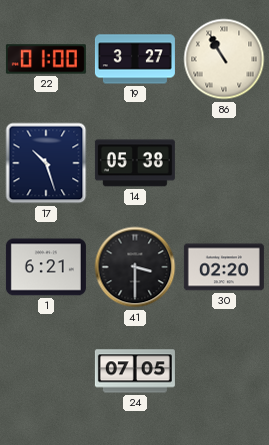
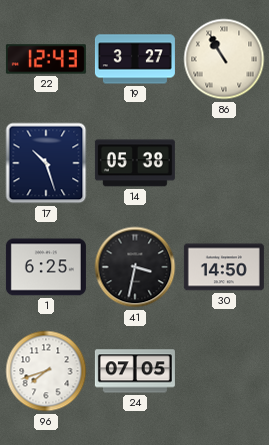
22: 01:00 -> 12:43 (46, 59)
1: 6:21 -> 6:25 (46, 267)
41: 3:30 -> 3:32 (135, 267)
30: 02:20 -> 14:50 (224, 267)
96: none -> 7:42 (46, 371)
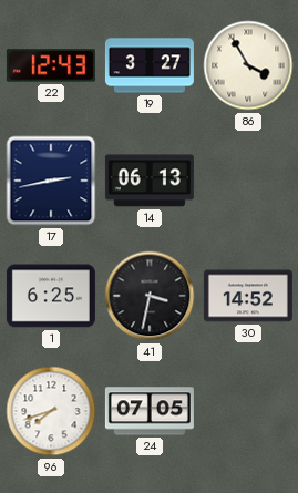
86: 10:55 -> 3:55 (248, 65)
17: 10:27 -> 2:43 (51, 181)
14: 05:38 -> 06:13 (150, 181)
30: 14:50 -> 14:52 (248, 296)
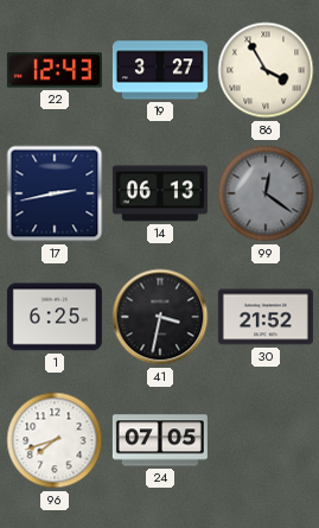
99: none -> 12:21 (266, 193)
30: 14:52 -> 21:52 (266, 317)
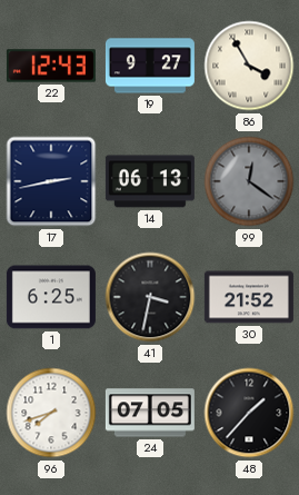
19: 3:27 -> 9:27 (150, 66)
48: none -> 1:37 (249, 413)
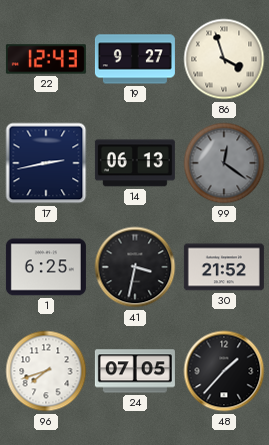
86: 3:55 -> 3:57 (224, 59)
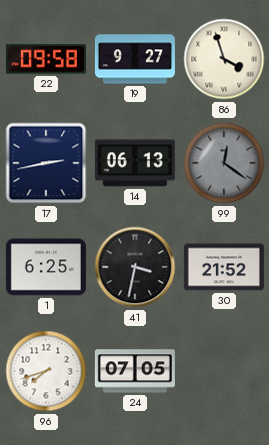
22: 12:43 -> 09:58 (46, 59)
48: 1:37 -> none (224, 371)
